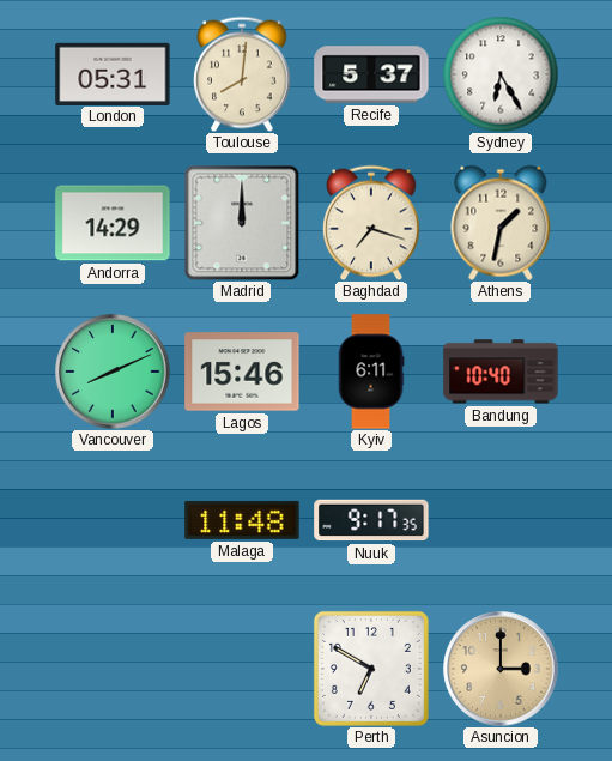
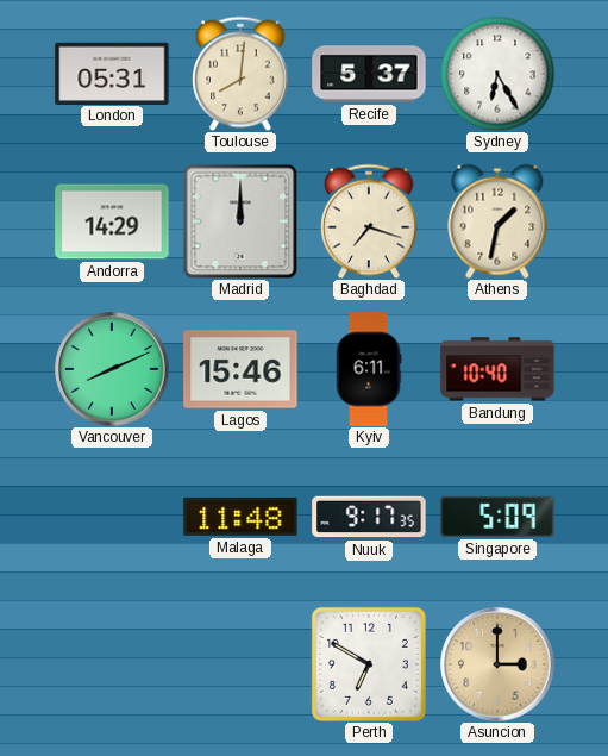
Singapore: none -> 5:09 (497, 517)
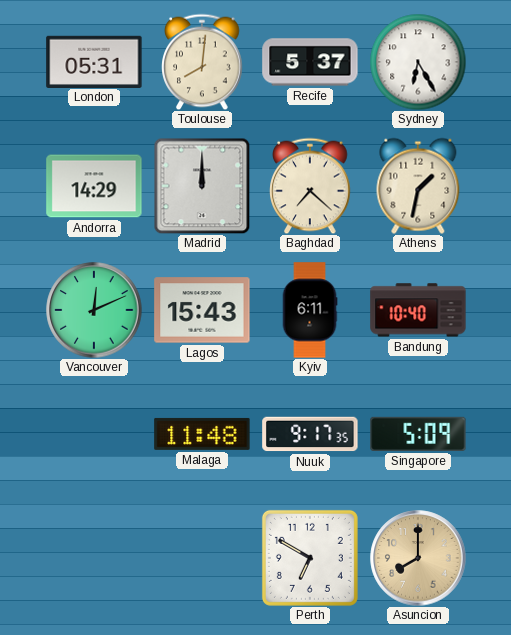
Baghdad: 7:18 -> 7:22 (310, 186)
Vancouver: 8:11 -> 12:11 (94, 310)
Lagos: 15:46 -> 15:43 (202, 310)
Asuncion: 3:00 -> 8:00 (418, 558)
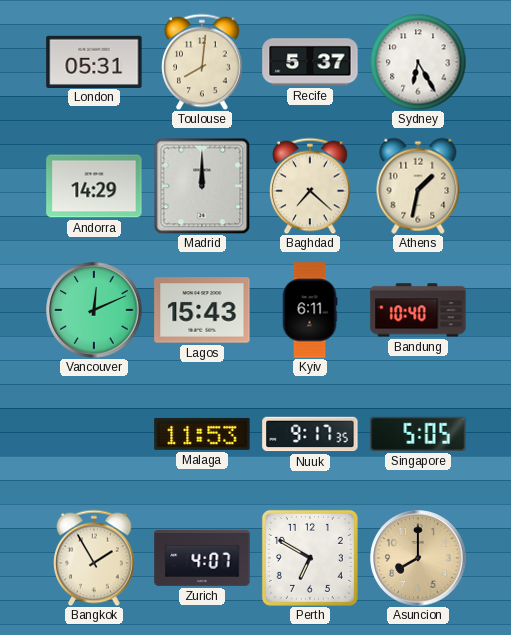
Malaga: 11:48 -> 11:53 (202, 434)
Singapore: 5:09 -> 5:05 (418, 434)
Bangkok: none -> 1:55 (94, 558)
Zurich: none -> 4:07 (202, 559)
